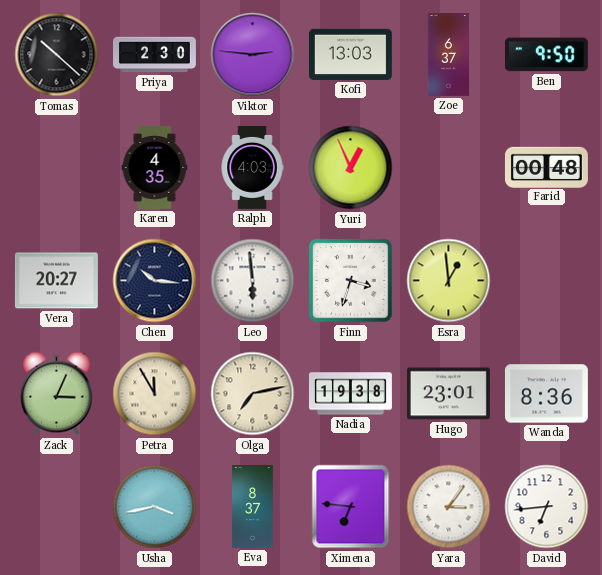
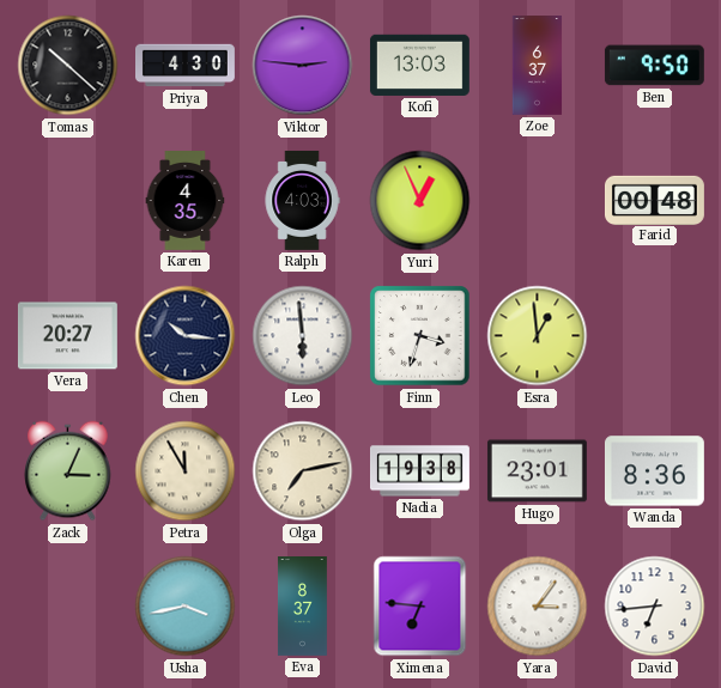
Priya: 2:30 -> 4:30 (186, 66)
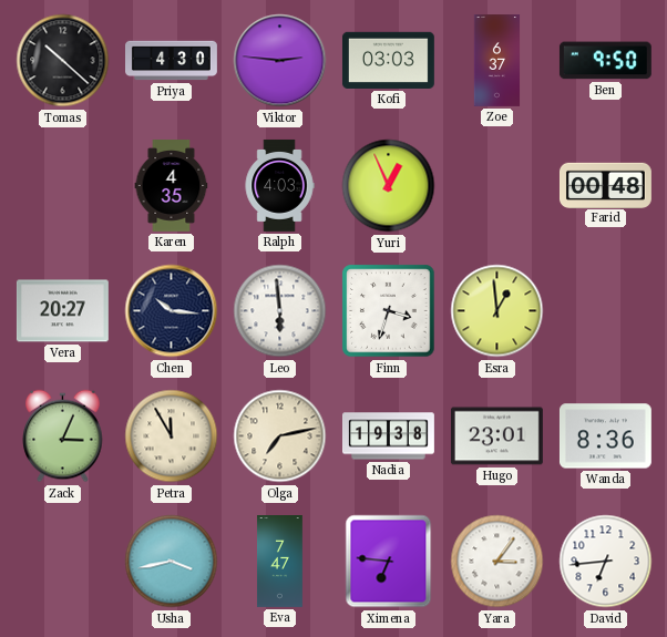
Kofi: 13:03 -> 03:03 (388, 60)
Eva: 8:37 -> 7:47 (280, 562)
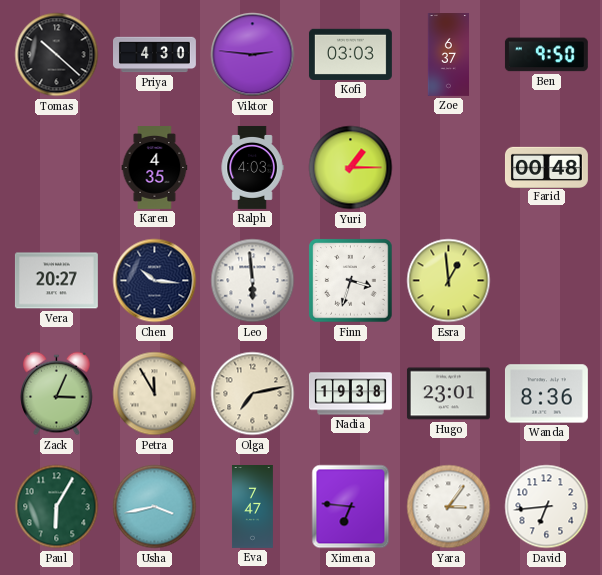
Yuri: 12:56 -> 1:15 (351, 168)
Paul: none -> 6:05 (57, 507)
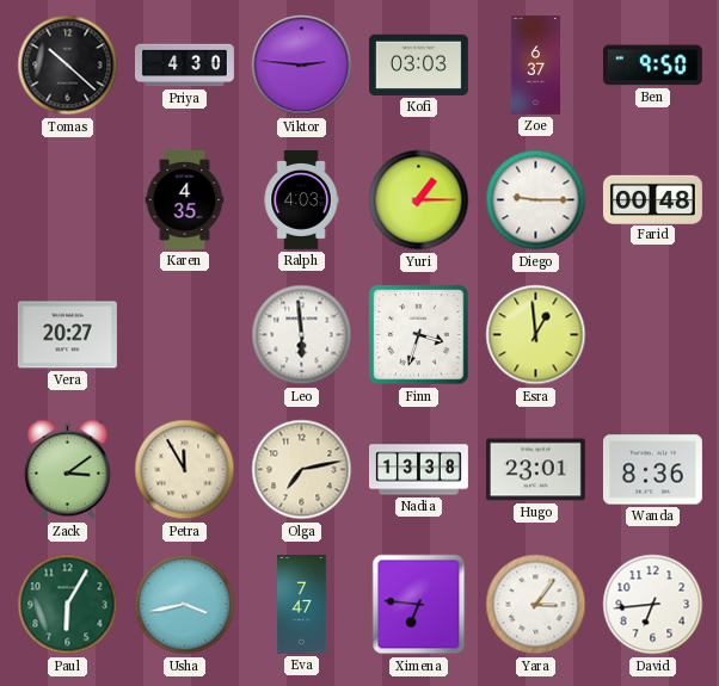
Diego: none -> 9:15 (536, 200)
Chen: 10:16 -> none (155, 281)
Zack: 3:04 -> 3:09 (68, 470)
Nadia: 19:38 -> 13:38 (419, 470)
